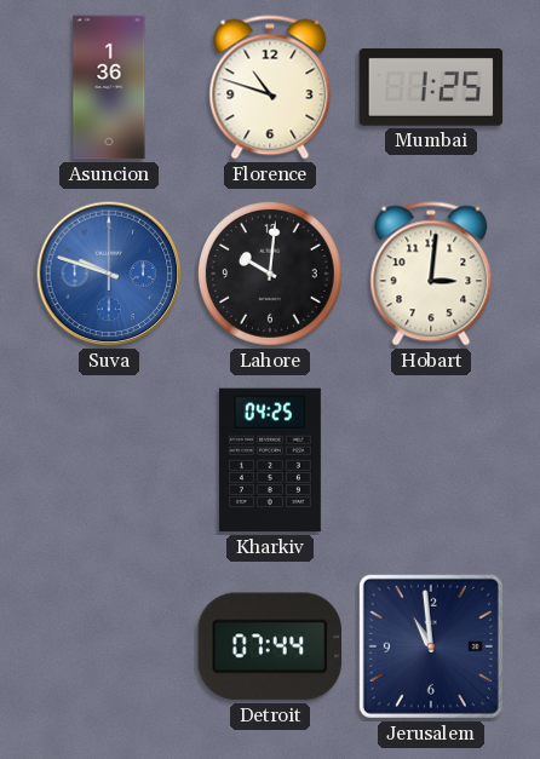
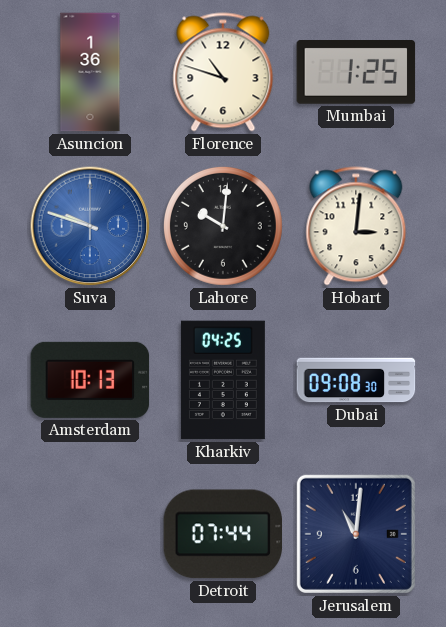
Amsterdam: none -> 10:13 (90, 380)
Dubai: none -> 09:08 (356, 380)
Jerusalem: 10:59 -> 11:01 (356, 534)
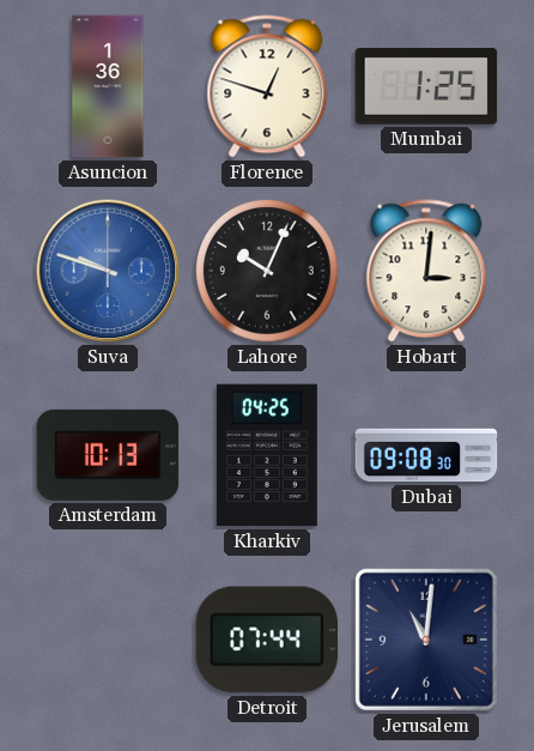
Florence: 10:48 -> 12:48 (267, 86)
Lahore: 10:01 -> 10:04 (267, 271)
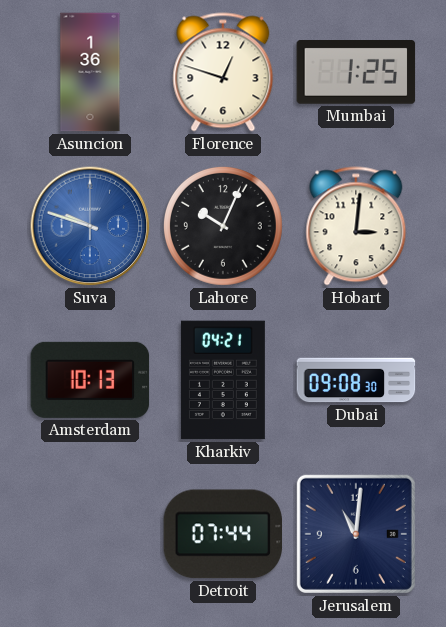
Kharkiv: 04:25 -> 04:21 (223, 380)
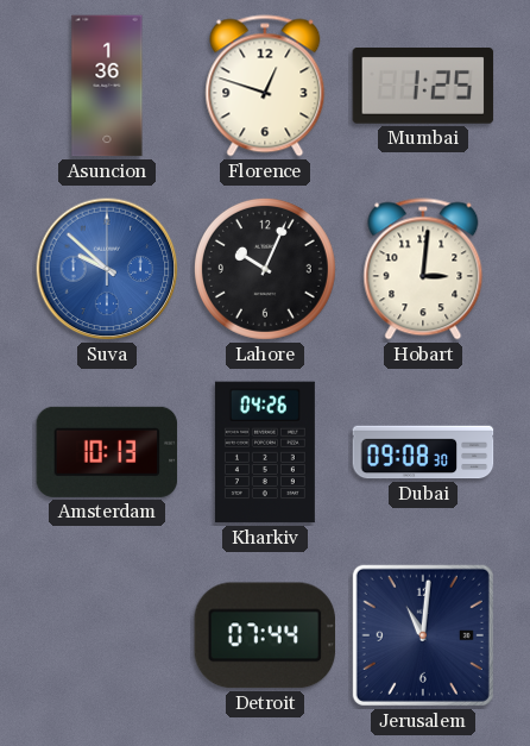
Suva: 9:48 -> 9:52 (107, 269)
Kharkiv: 04:21 -> 04:26 (265, 452)
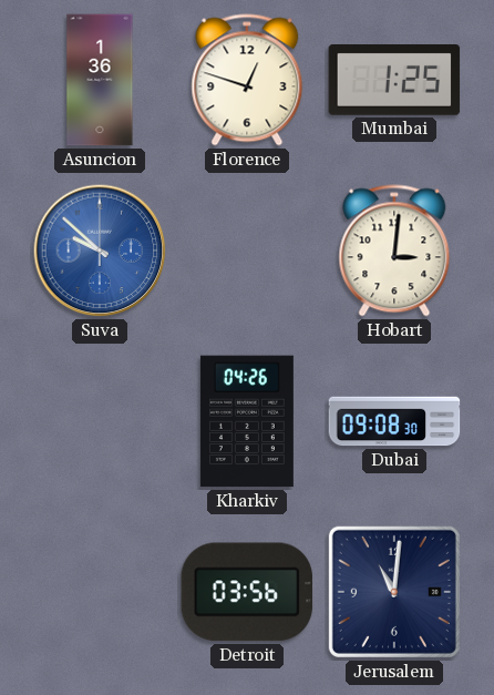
Lahore: 10:04 -> none (265, 269)
Amsterdam: 10:13 -> none (107, 452)
Detroit: 07:44 -> 03:56 (247, 592)
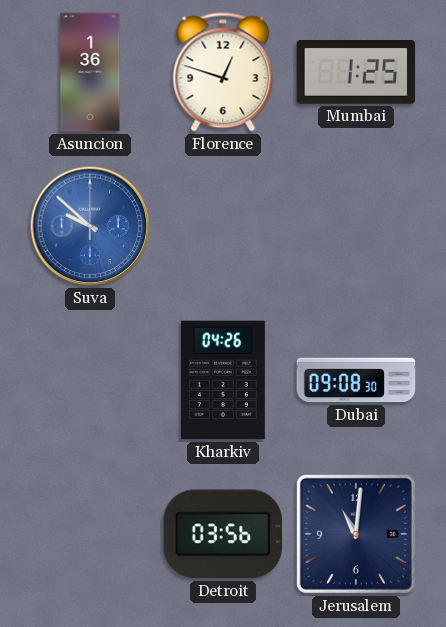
Hobart: 3:01 -> none (394, 251)
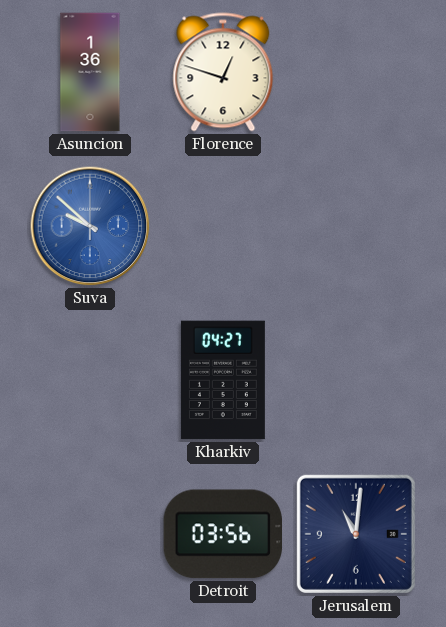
Mumbai: 1:25 -> none (356, 73)
Kharkiv: 04:26 -> 04:27 (223, 380)
Dubai: 09:08 -> none (356, 380)
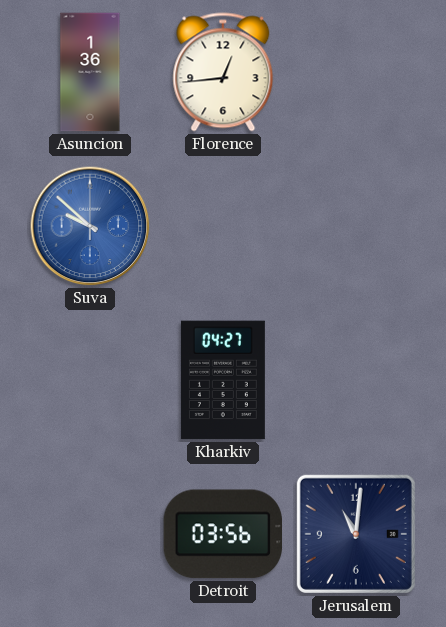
Florence: 12:48 -> 12:44 (223, 72)
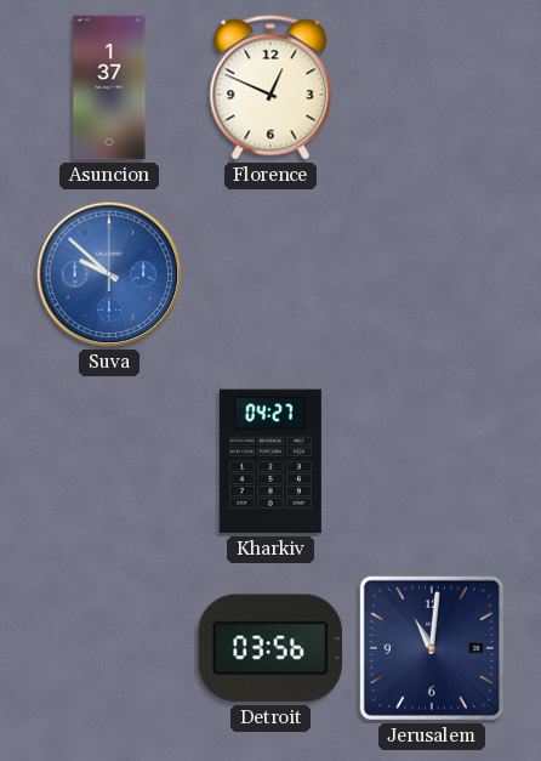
Asuncion: 1:36 -> 1:37 (109, 87)
Florence: 12:44 -> 12:49 (270, 87)
